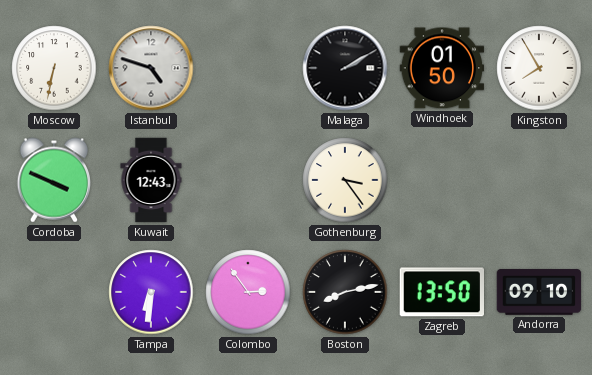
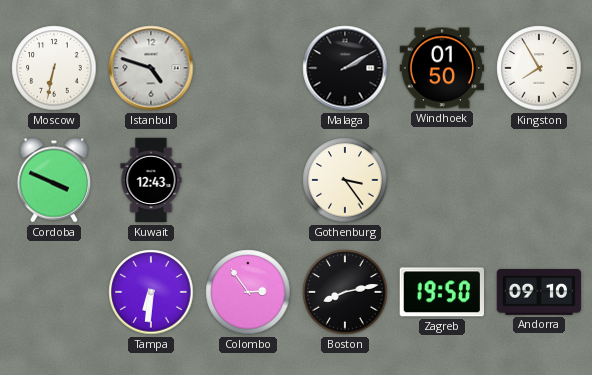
Zagreb: 13:50 -> 19:50 (441, 292)
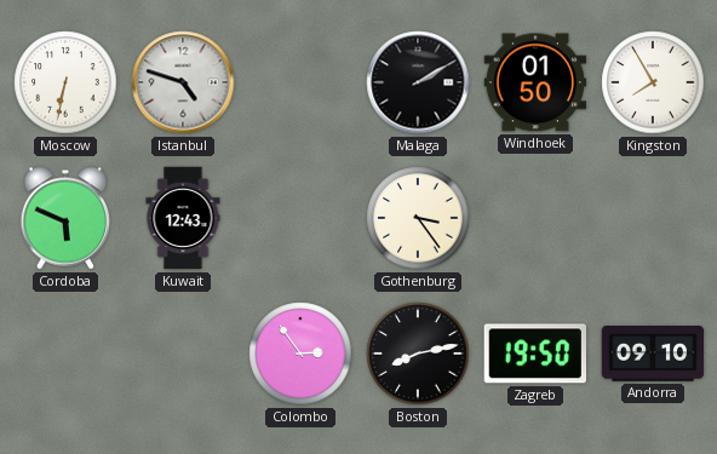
Cordoba: 3:49 -> 5:49 (65, 218)
Tampa: 6:31 -> none (151, 292)
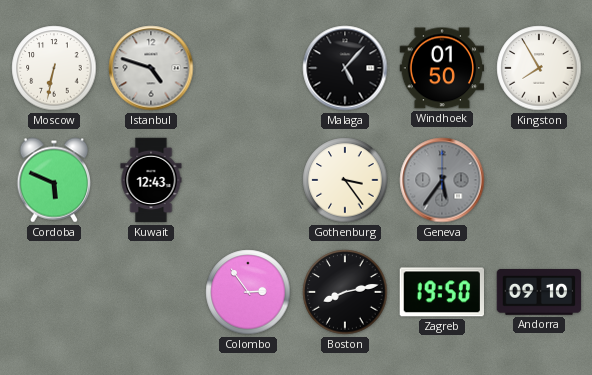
Malaga: 2:10 -> 5:07 (345, 68)
Geneva: none -> 5:36 (442, 180)
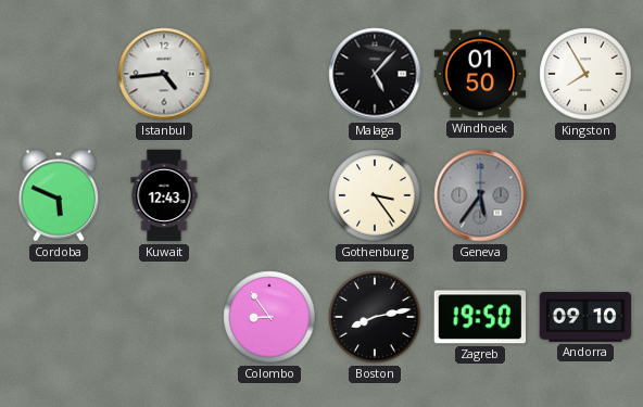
Moscow: 6:32 -> none (54, 68)
Istanbul: 4:48 -> 4:44 (164, 74)
Colombo: 2:54 -> 8:54 (269, 317)
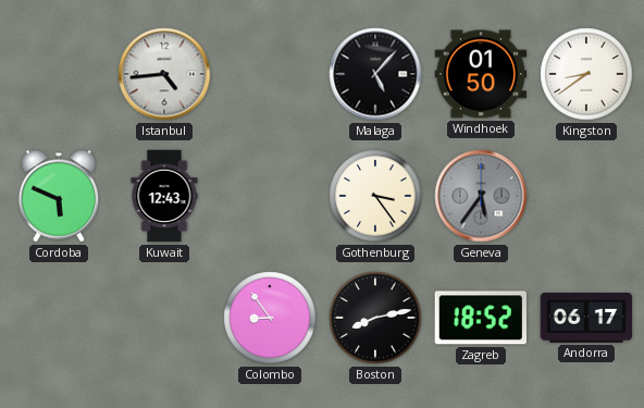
Kingston: 7:55 -> 8:39 (586, 74)
Zagreb: 19:50 -> 18:52 (480, 318)
Andorra: 09:10 -> 06:17 (586, 319)
